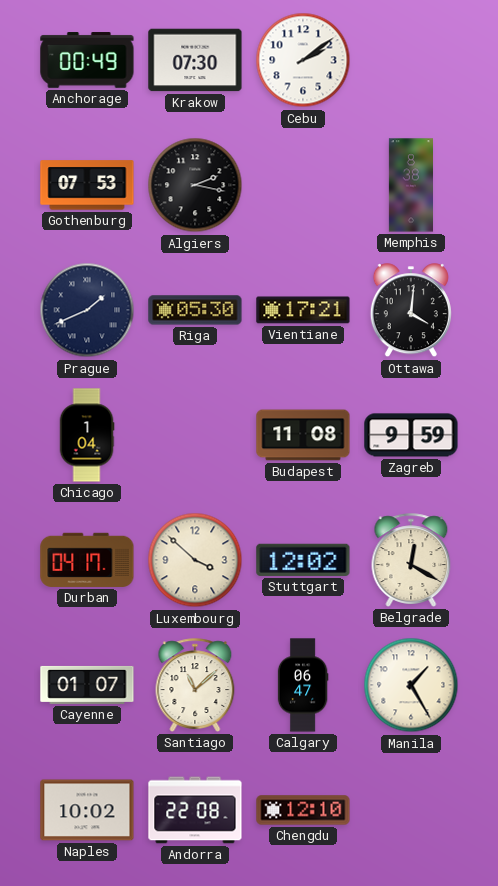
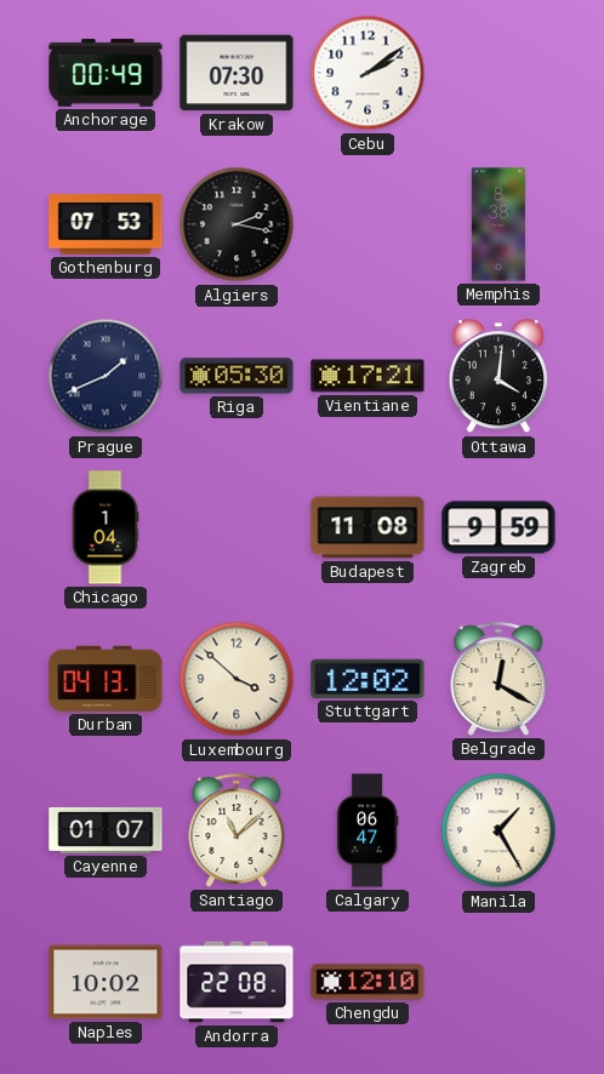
Durban: 04:17 -> 04:13 (106, 679)
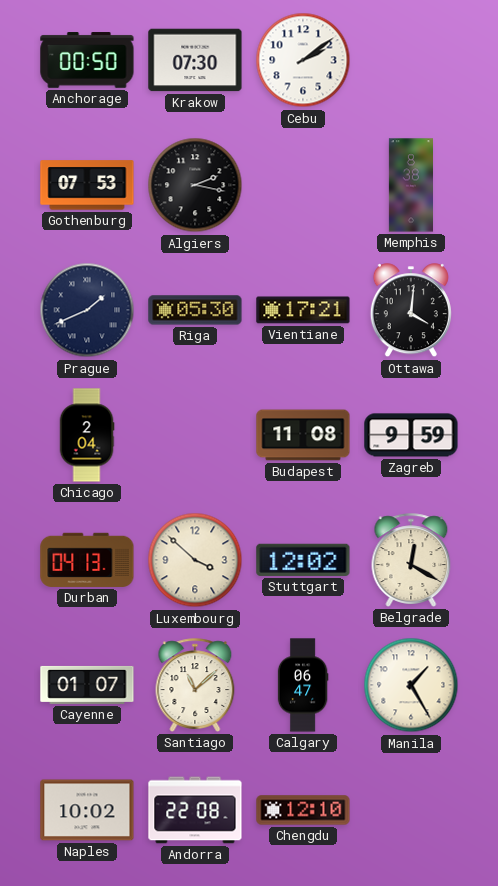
Anchorage: 00:49 -> 00:50 (87, 60)
Chicago: 1:04 -> 2:04 (87, 435)
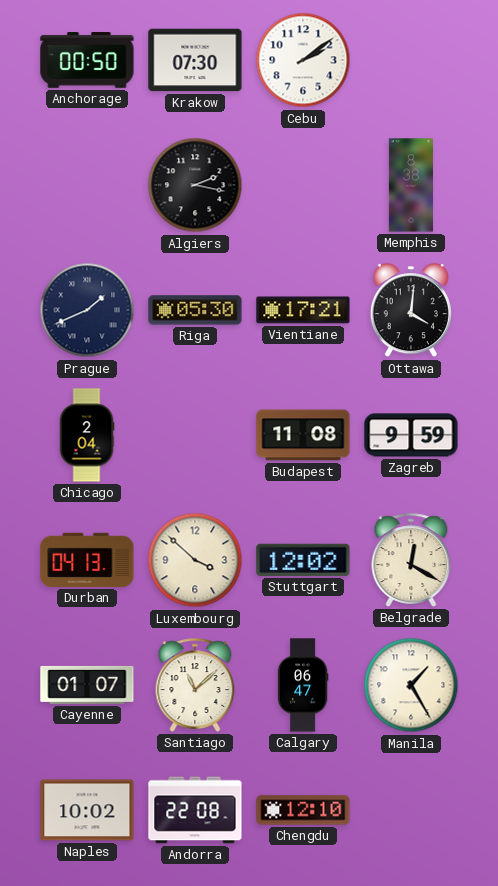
Gothenburg: 07:53 -> none (87, 185)
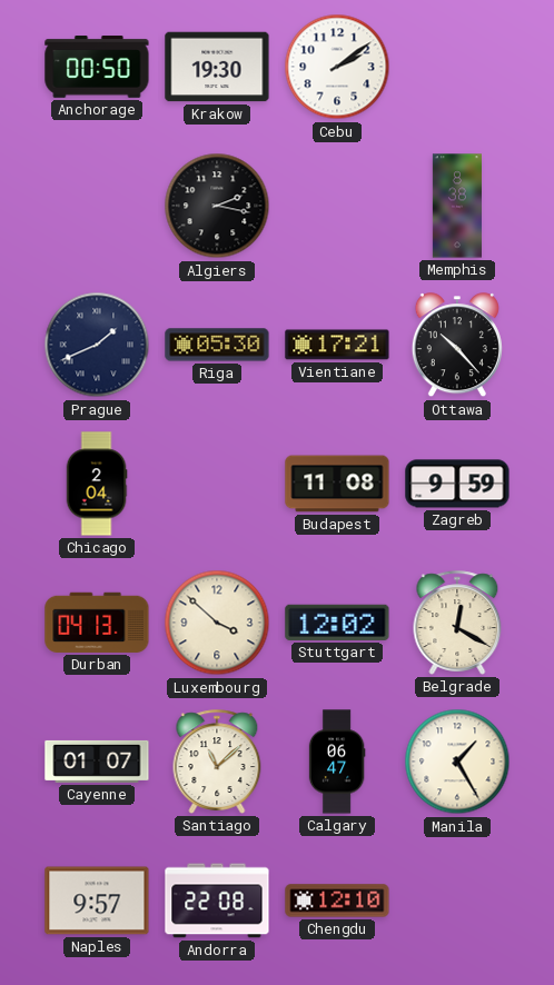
Krakow: 07:30 -> 19:30 (217, 67)
Ottawa: 4:01 -> 10:23 (457, 346)
Naples: 10:02 -> 9:57 (97, 901)
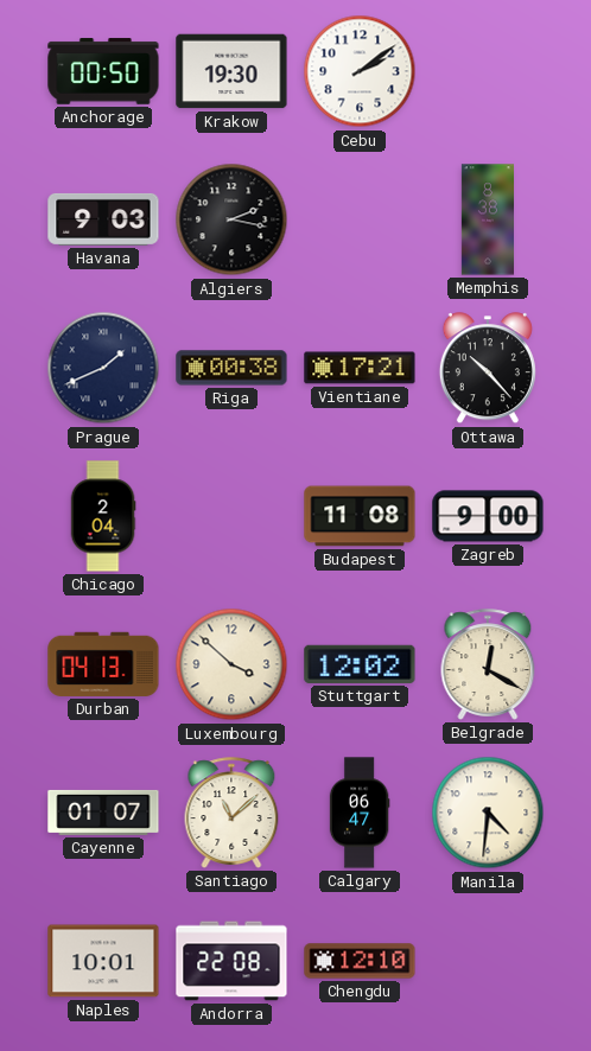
Havana: none -> 9:03 (103, 219)
Riga: 05:30 -> 00:38 (231, 368)
Zagreb: 9:59 -> 9:00 (488, 516)
Manila: 1:25 -> 4:31 (488, 813)
Naples: 9:57 -> 10:01 (103, 961)
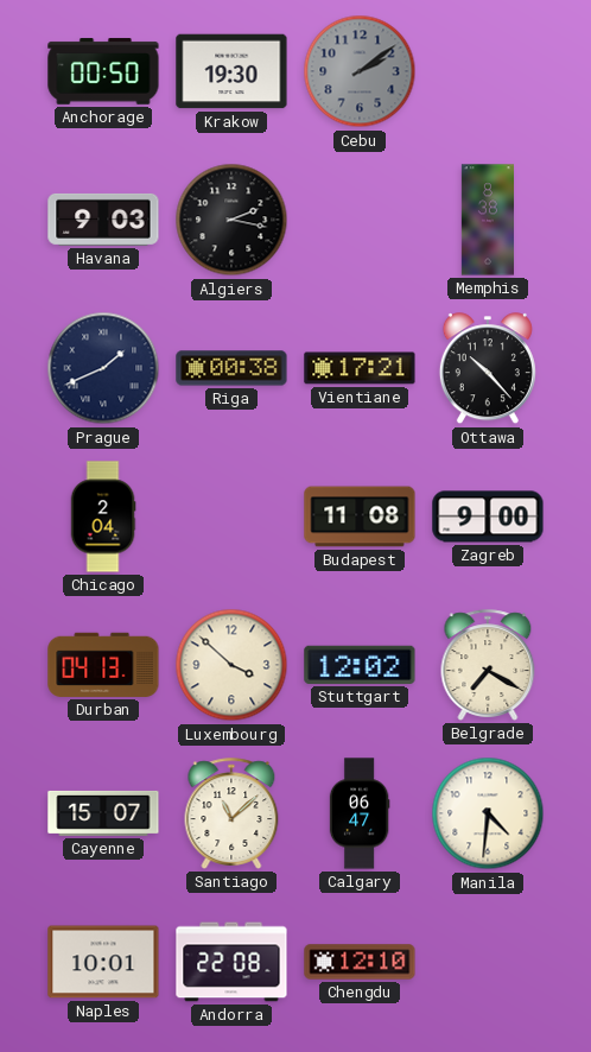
Cebu dial: white -> grey (360, 71)
Belgrade: 12:20 -> 7:20 (488, 665)
Cayenne: 01:07 -> 15:07 (103, 813)
